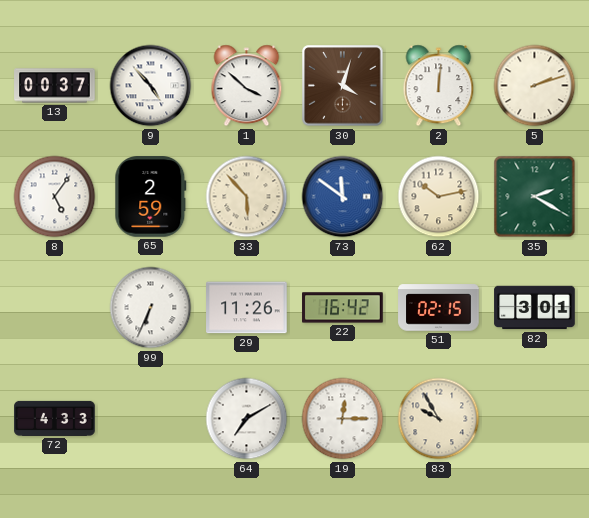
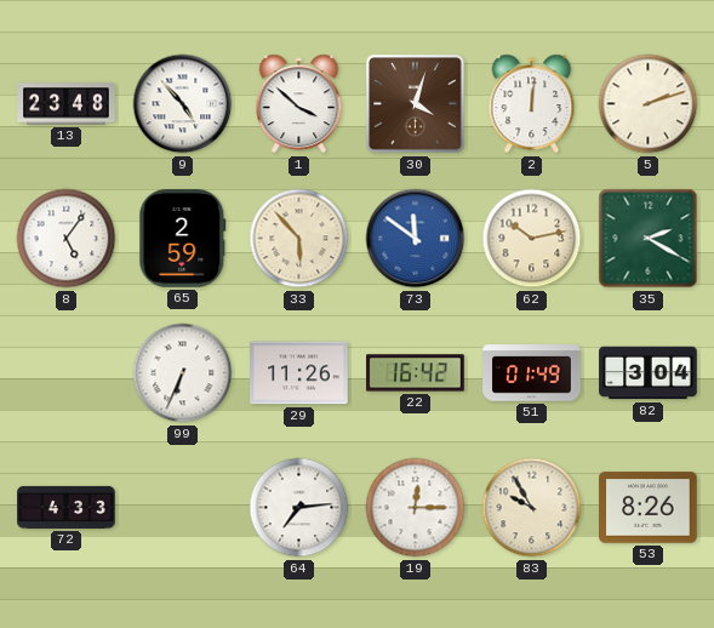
13: 00:37 -> 23:48 (67, 104)
51: 02:15 -> 01:49 (532, 373)
82: 3:01 -> 3:04 (649, 373)
64: 7:10 -> 7:14 (299, 508)
53: none -> 8:26 (649, 508)
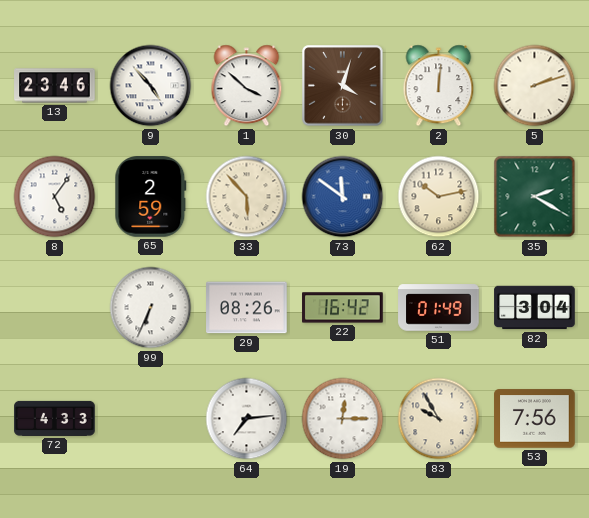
13: 23:48 -> 23:46 (55, 86)
29: 11:26 -> 08:26 (247, 308)
53: 8:26 -> 7:56 (535, 419)
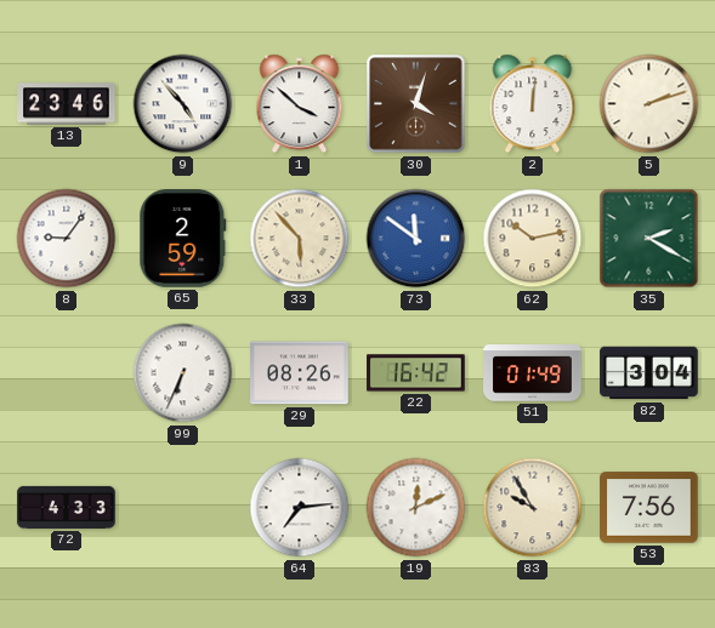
8: 5:06 -> 9:06 (67, 239)
19: 12:15 -> 12:11 (416, 508)
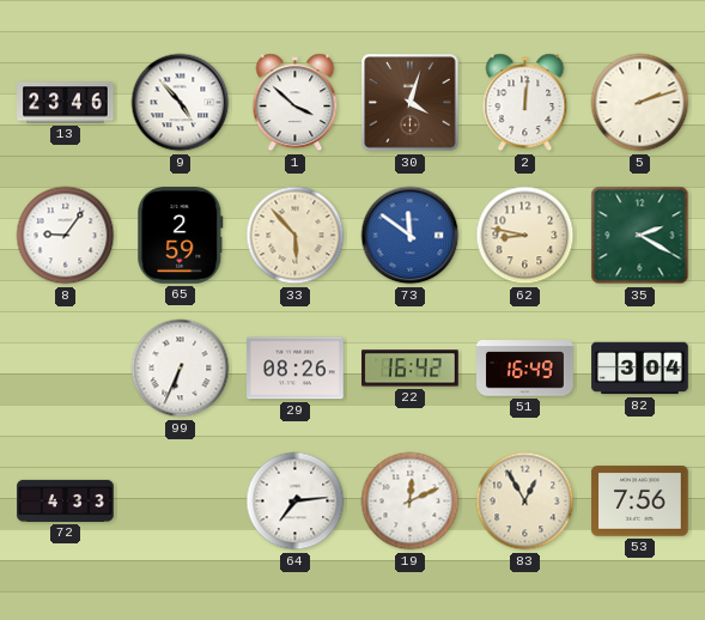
62: 10:13 -> 8:47 (525, 236)
51: 01:49 -> 16:49 (525, 369)
83: 9:55 -> 12:55 (525, 502)
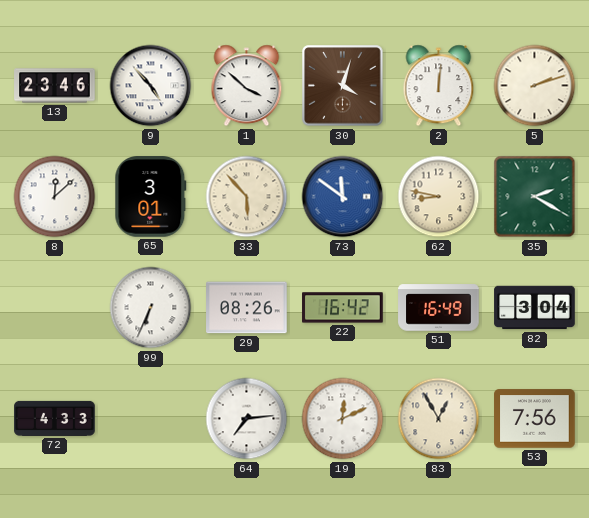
8: 9:06 -> 12:08 (55, 197)
65: 2:59 -> 3:01 (151, 197)
